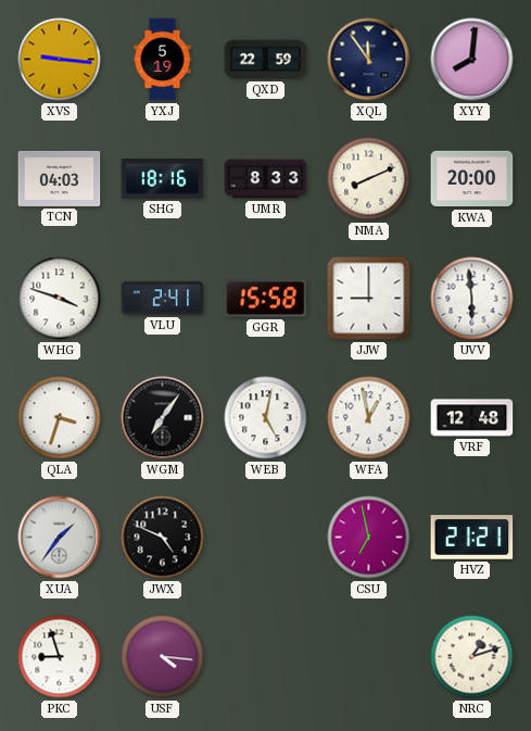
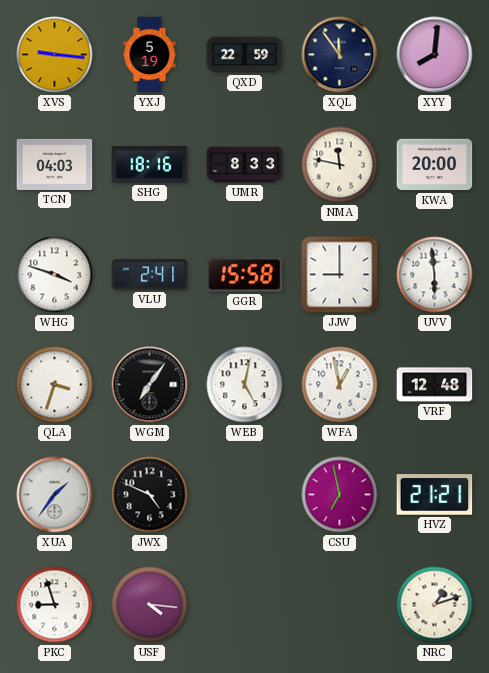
NMA: 8:11 -> 11:47 (340, 165)
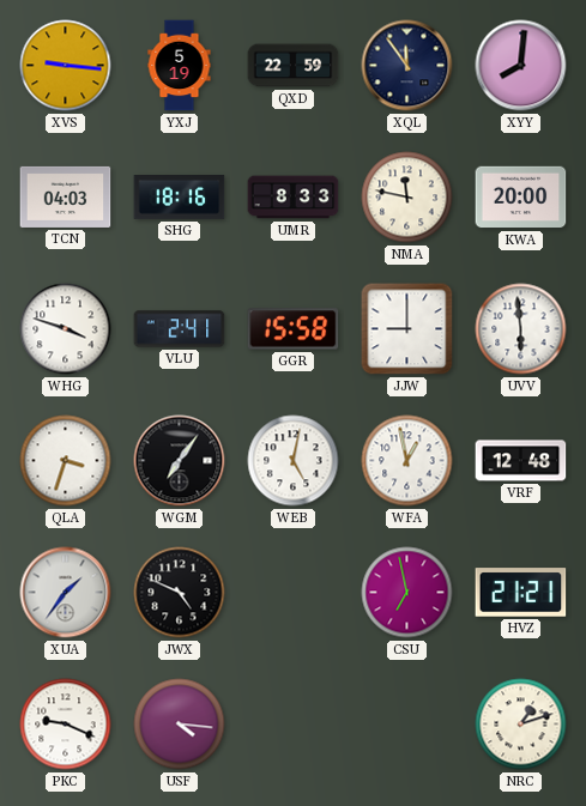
PKC: 8:57 -> 9:19 (66, 725)
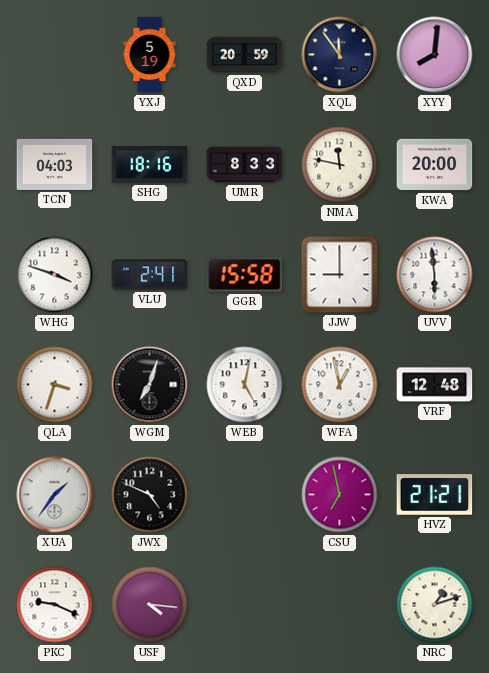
XVS: 9:16 -> none (66, 66)
QXD: 22:59 -> 20:59 (245, 55)
WGM: 7:06 -> 7:03 (150, 385)
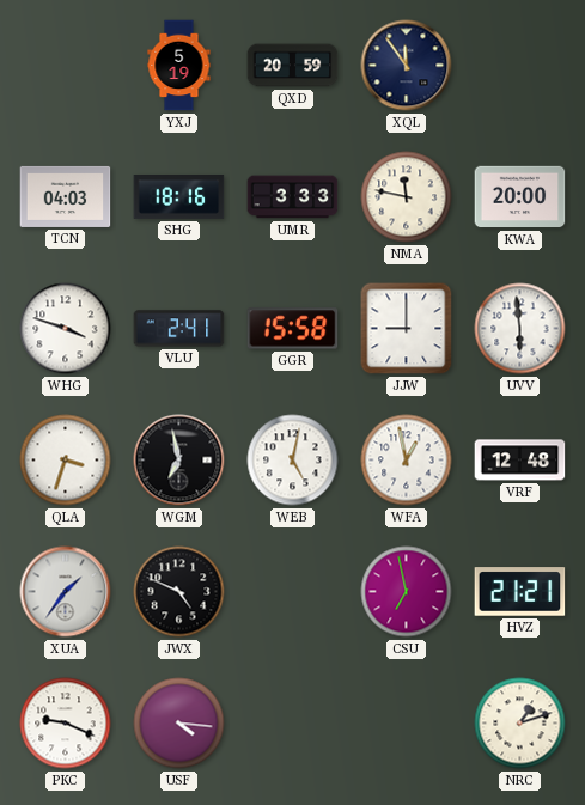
XYY: 8:01 -> none (435, 55)
UMR: 8:33 -> 3:33 (293, 197)
WGM: 7:03 -> 6:58 (179, 461)
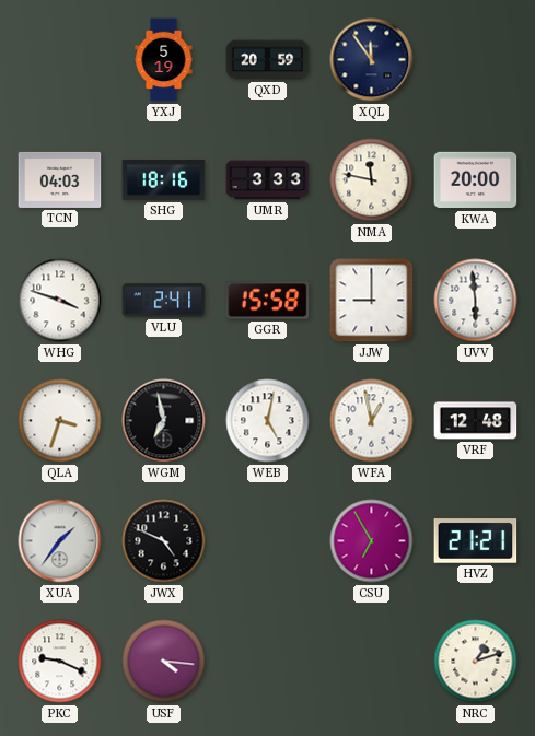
CSU: 6:58 -> 6:55 (372, 541)
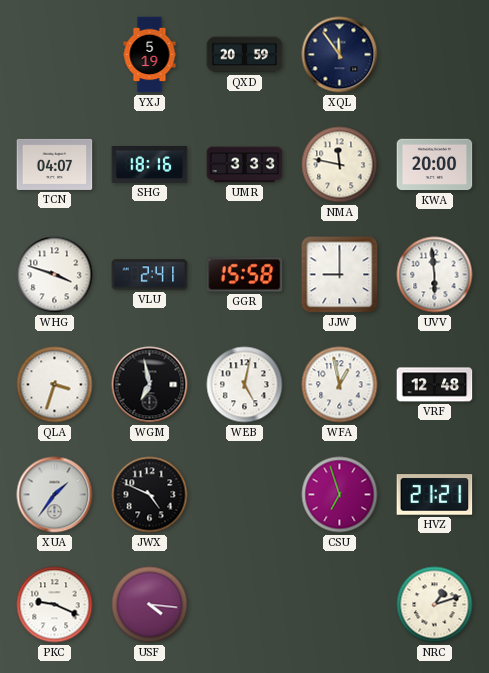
TCN: 04:03 -> 04:07 (55, 164)
CSU: 6:55 -> 6:57 (340, 495)
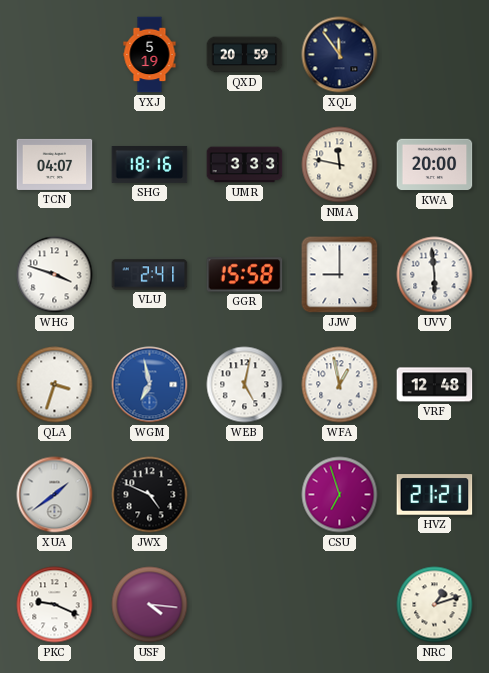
WGM dial: black -> blue (150, 385)
XUA: 1:36 -> 1:39 (55, 495)
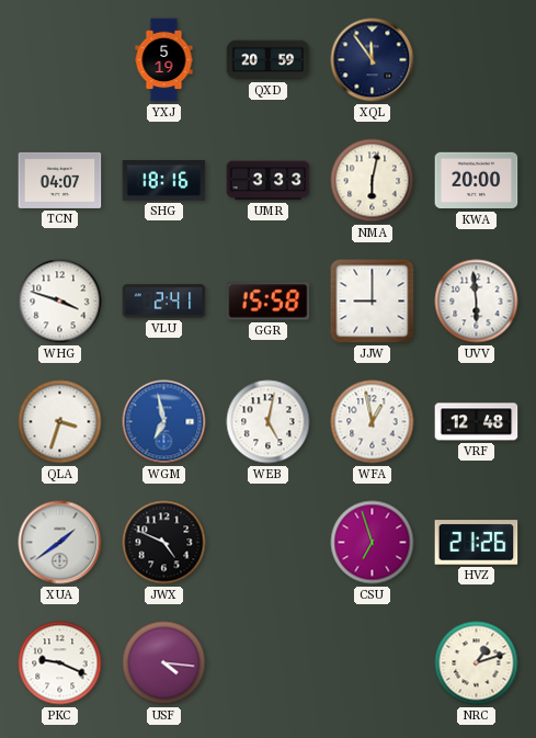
NMA: 11:47 -> 6:02 (373, 181)
HVZ: 21:21 -> 21:26 (477, 543)
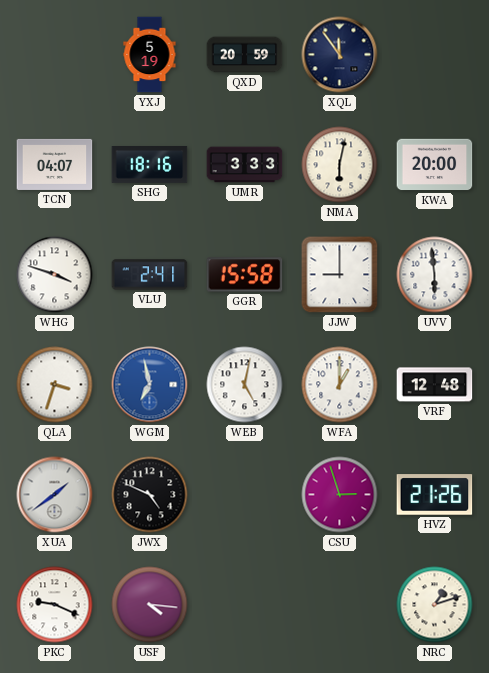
WFA: 12:58 -> 1:00 (340, 385)
CSU: 6:57 -> 2:57 (340, 495)
